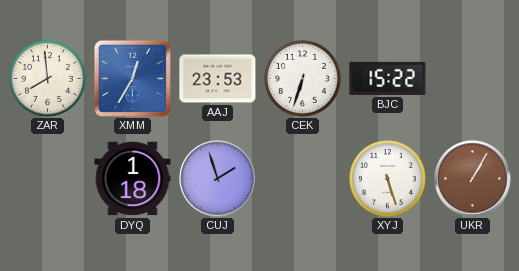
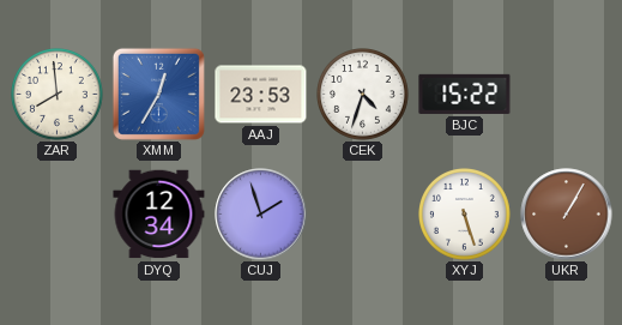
CEK: 6:33 -> 4:33 (363, 95)
DYQ: 1:18 -> 12:34 (159, 215)
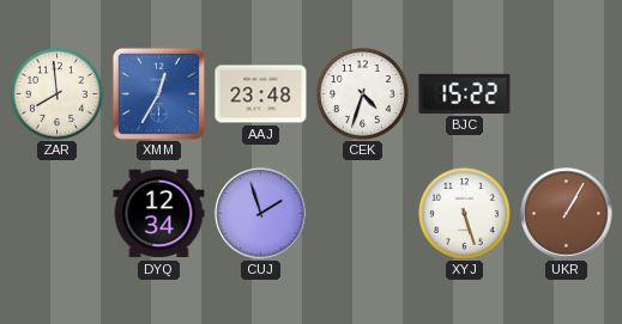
AAJ: 23:53 -> 23:48 (261, 94)
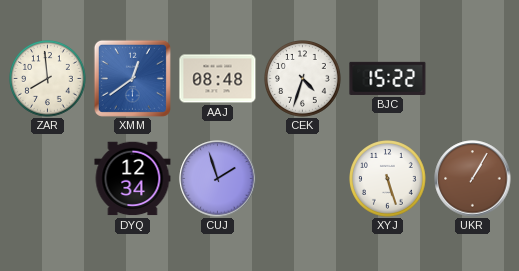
XMM: 12:35 -> 12:39 (132, 78)
AAJ: 23:48 -> 08:48 (218, 79)
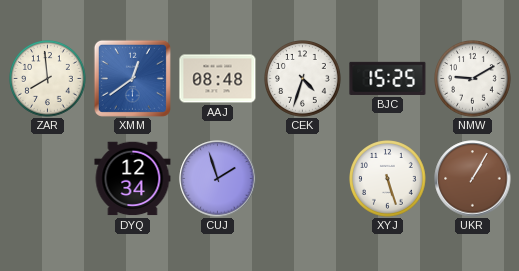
BJC: 15:22 -> 15:25 (388, 78)
NMW: none -> 9:10 (473, 79)
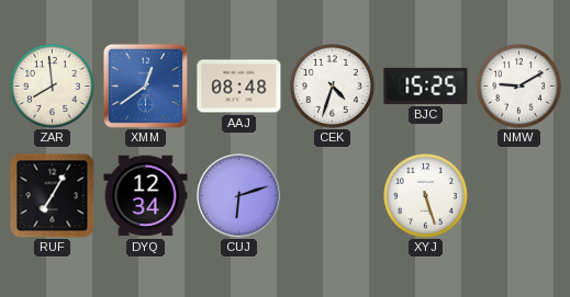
RUF: none -> 7:05 (52, 195)
CUJ: 1:57 -> 6:12 (239, 196)
UKR: 1:05 -> none (473, 179)
